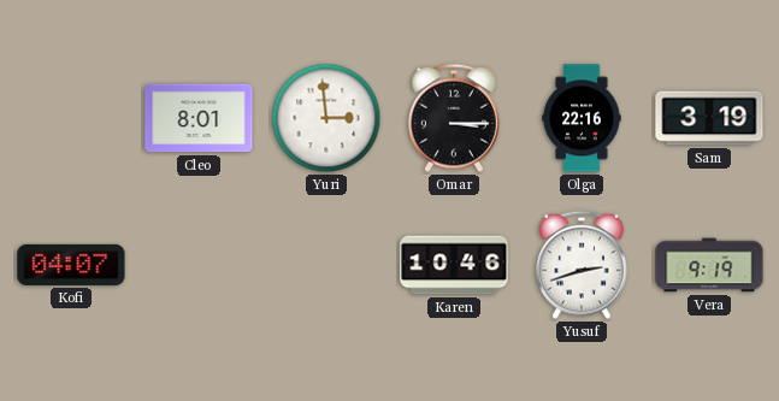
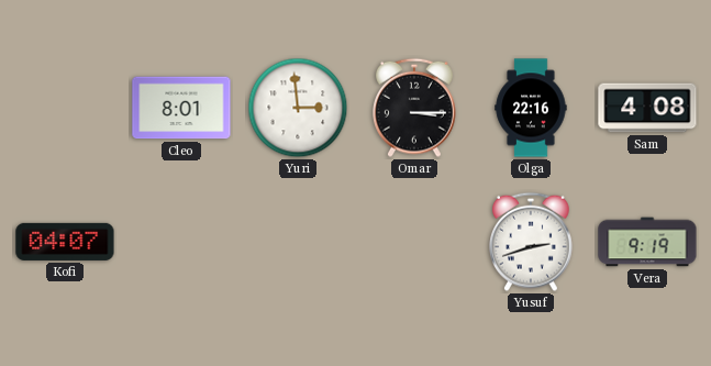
Sam: 3:19 -> 4:08 (647, 108)
Karen: 10:46 -> none (454, 265)
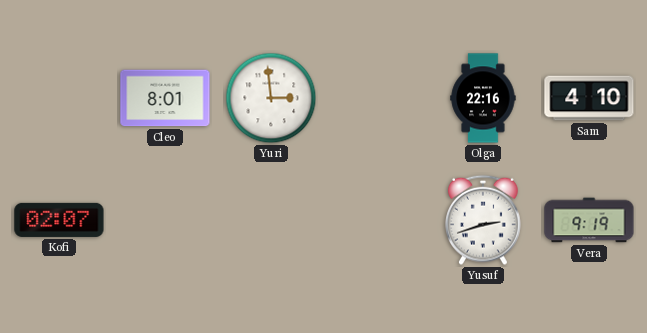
Omar: 3:15 -> none (415, 108)
Sam: 4:08 -> 4:10 (589, 98)
Kofi: 04:07 -> 02:07 (59, 220)
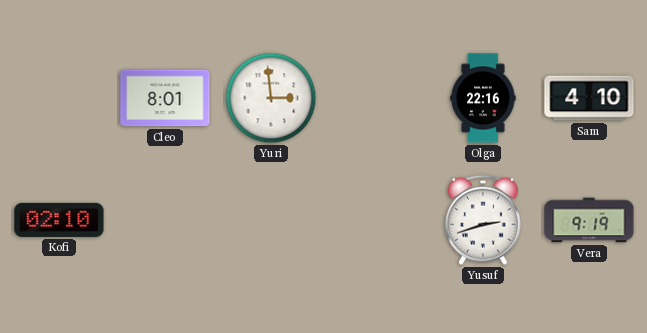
Kofi: 02:07 -> 02:10 (59, 220)
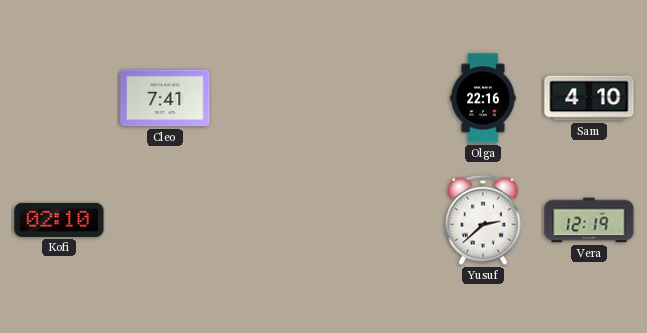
Cleo: 8:01 -> 7:41 (165, 98)
Yuri: 2:59 -> none (271, 98)
Yusuf: 2:42 -> 2:38 (484, 220)
Vera: 9:19 -> 12:19 (589, 220)
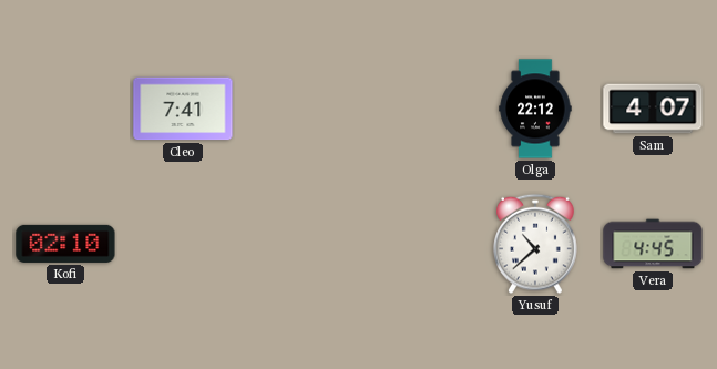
Olga: 22:16 -> 22:12 (535, 109)
Sam: 4:10 -> 4:07 (653, 109)
Yusuf: 2:38 -> 10:38 (536, 244)
Vera: 12:19 -> 4:45 (653, 244)
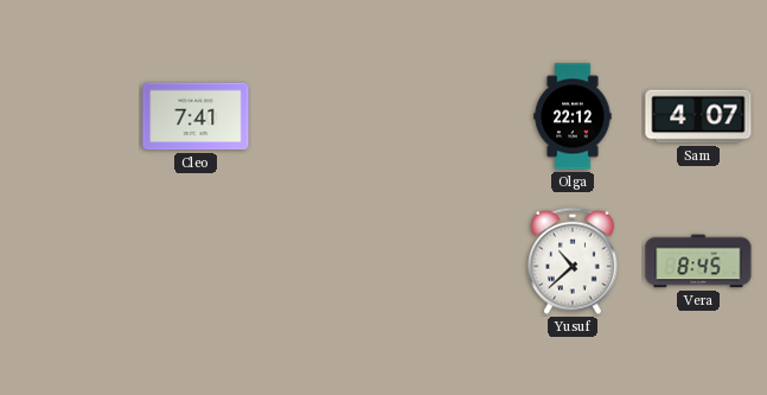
Kofi: 02:10 -> none (65, 244)
Vera: 4:45 -> 8:45 (698, 261)
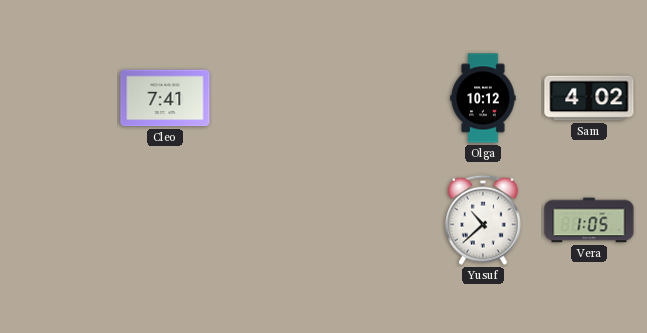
Olga: 22:12 -> 10:12 (483, 98)
Sam: 4:07 -> 4:02 (589, 98)
Vera: 8:45 -> 1:05 (589, 220)
